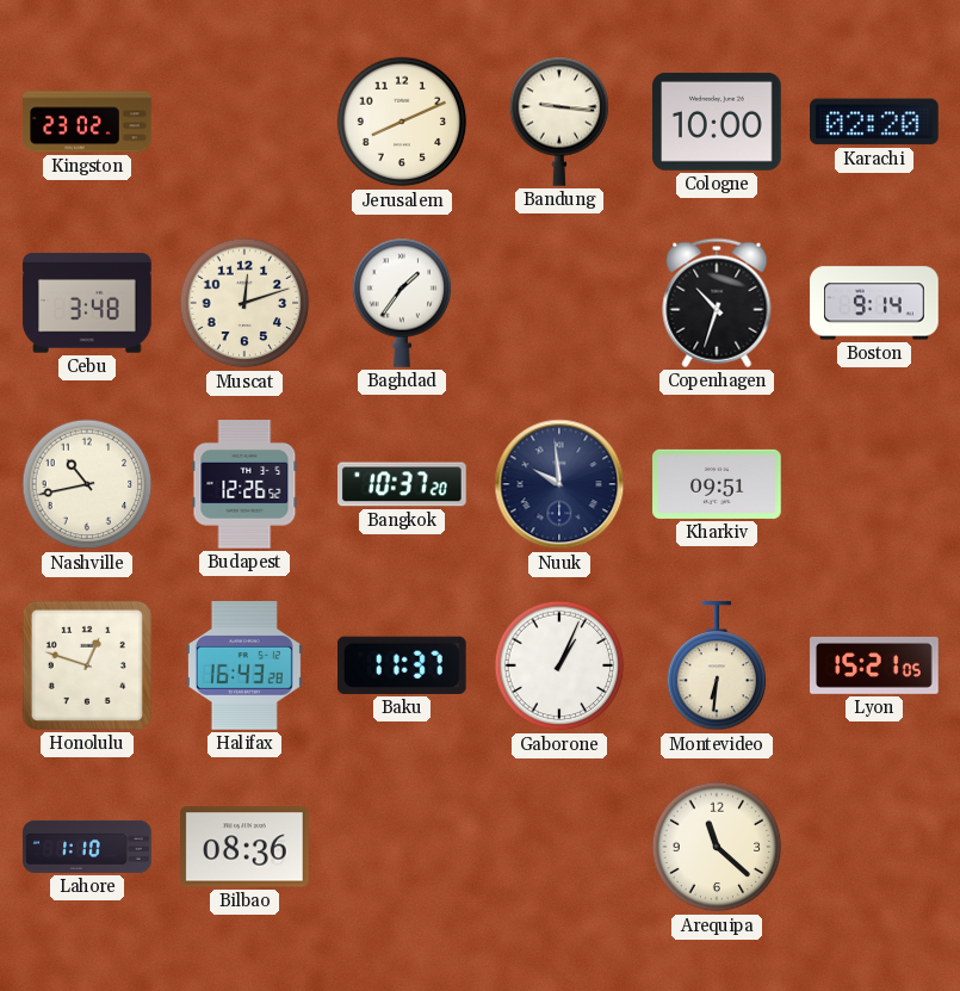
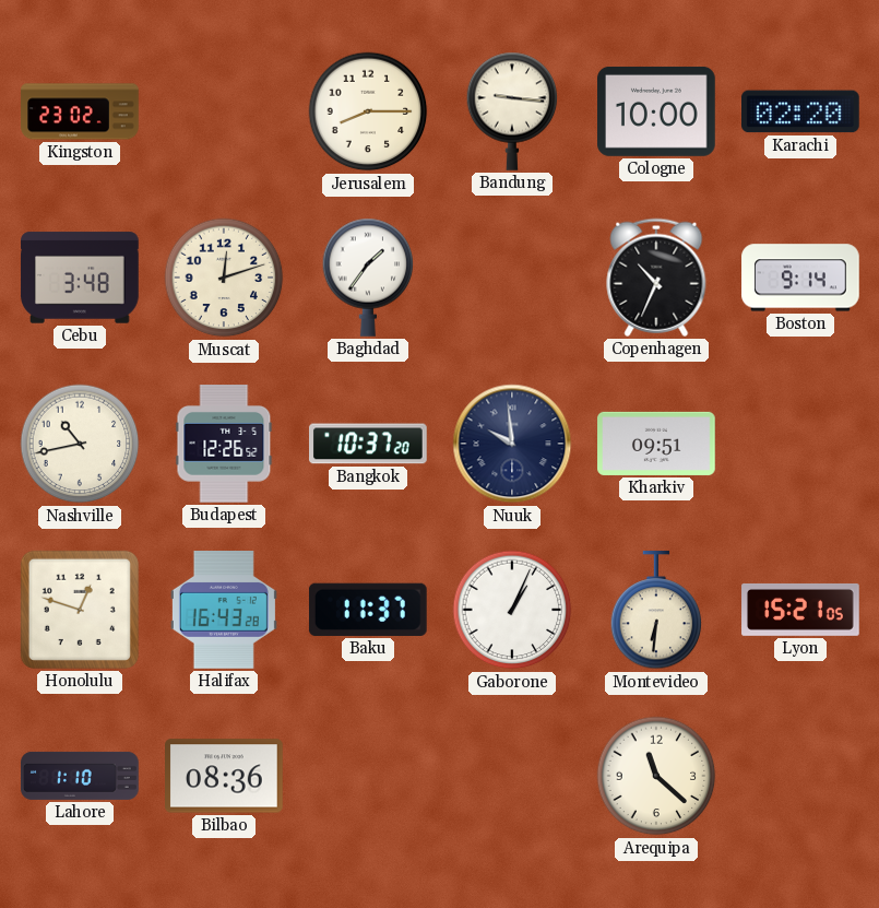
Jerusalem: 8:11 -> 8:15 (368, 111)
Copenhagen: 10:33 -> 10:34 (656, 278)
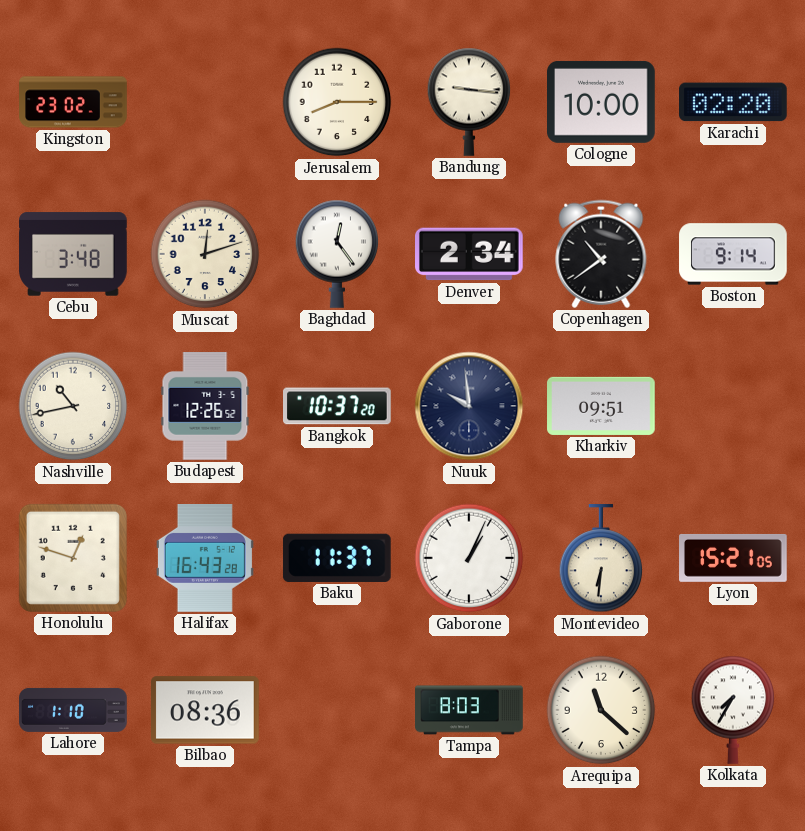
Baghdad: 1:36 -> 12:24 (337, 254)
Denver: none -> 2:34 (470, 254)
Copenhagen: 10:34 -> 10:39 (601, 254)
Tampa: none -> 8:03 (469, 710)
Kolkata: none -> 7:35 (733, 710)
